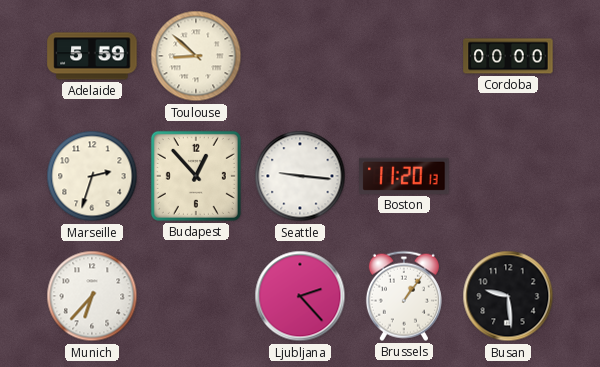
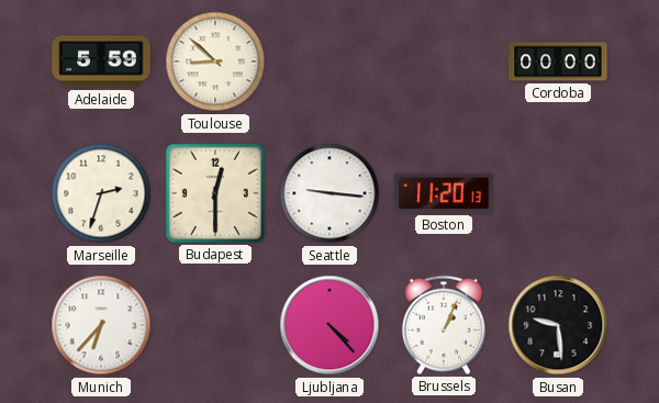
Budapest: 12:53 -> 12:30 (215, 193)
Ljubljana: 2:23 -> 4:23 (329, 325)
Brussels: 1:06 -> 1:04 (444, 325)
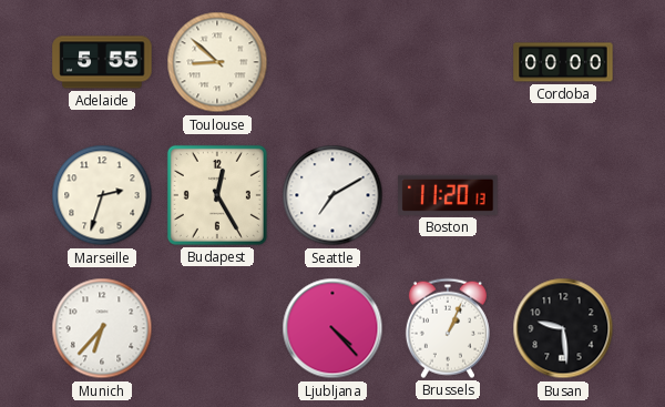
Adelaide: 5:59 -> 5:55 (102, 62)
Budapest: 12:30 -> 12:25 (217, 195)
Seattle: 9:16 -> 7:10 (332, 195)
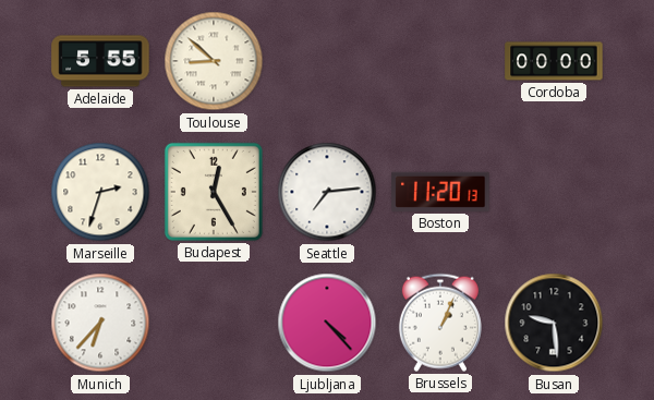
Seattle: 7:10 -> 7:14 (327, 192)
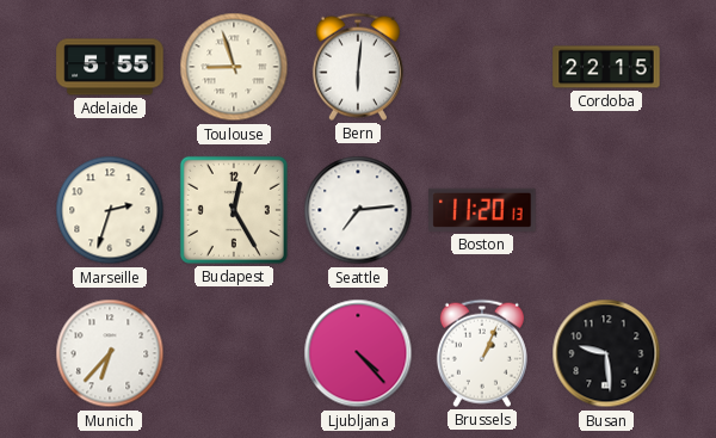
Toulouse: 8:52 -> 8:57 (234, 67)
Bern: none -> 6:01 (358, 67)
Cordoba: 00:00 -> 22:15 (606, 67)
